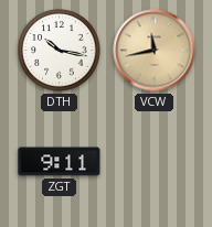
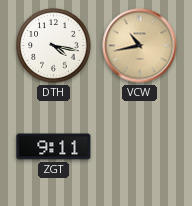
DTH: 10:17 -> 4:17 (54, 46)
VCW: 11:43 -> 10:43 (140, 46)
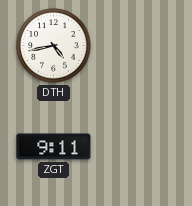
DTH: 4:17 -> 4:43 (54, 46)
VCW: 10:43 -> none (140, 46)
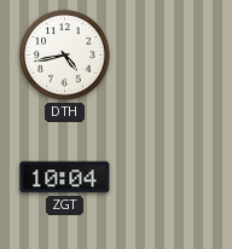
ZGT: 9:11 -> 10:04 (65, 178)
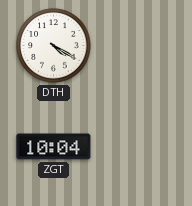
DTH: 4:43 -> 4:20 (54, 46)
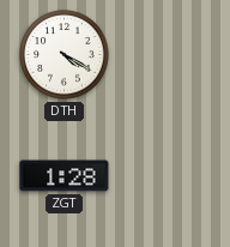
ZGT: 10:04 -> 1:28 (65, 176)
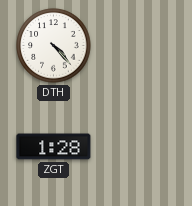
DTH: 4:20 -> 4:23 (54, 46)
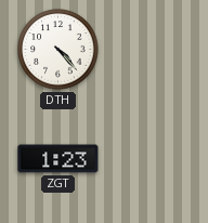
ZGT: 1:28 -> 1:23 (58, 159)
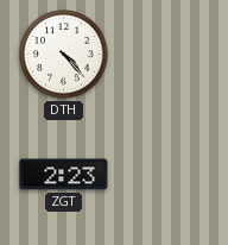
ZGT: 1:23 -> 2:23 (64, 175)
